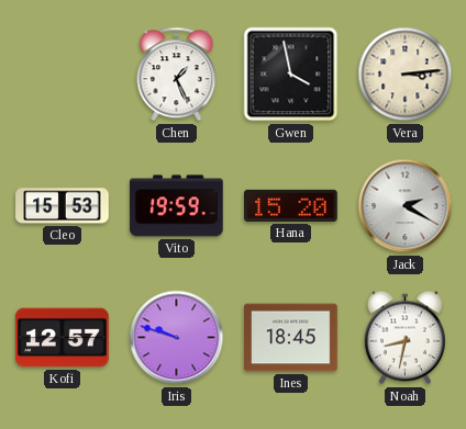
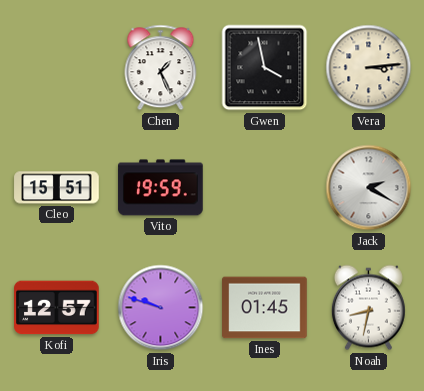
Cleo: 15:53 -> 15:51 (57, 188)
Hana: 15:20 -> none (291, 205)
Ines: 18:45 -> 01:45 (265, 308)
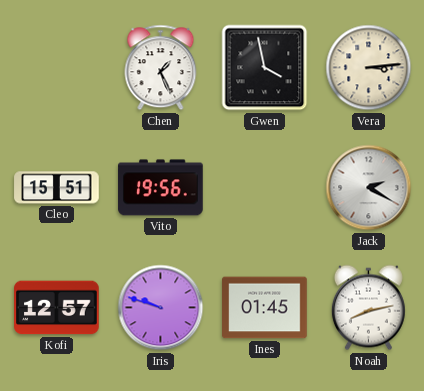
Vito: 19:59 -> 19:56 (161, 188)
Noah: 8:32 -> 8:13 (368, 308)
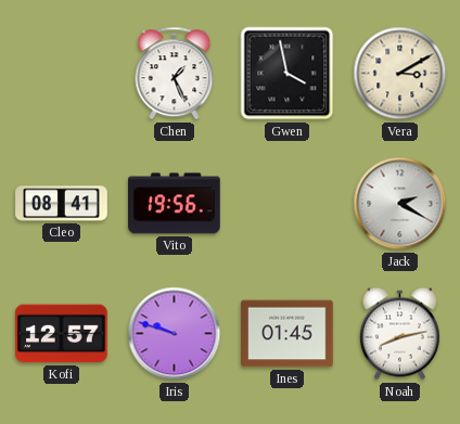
Vera: 3:14 -> 3:10 (400, 74)
Cleo: 15:51 -> 08:41 (62, 204)
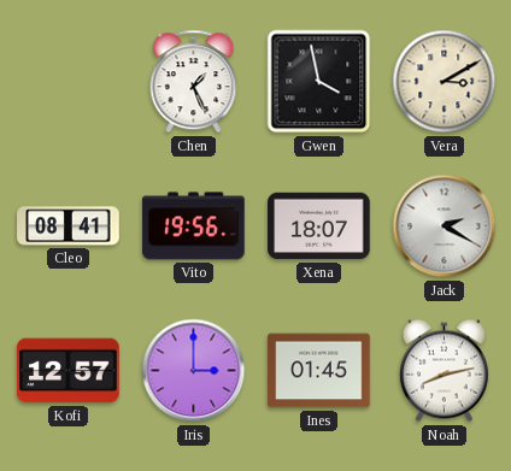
Xena: none -> 18:07 (319, 226)
Iris: 9:48 -> 3:00 (194, 371)
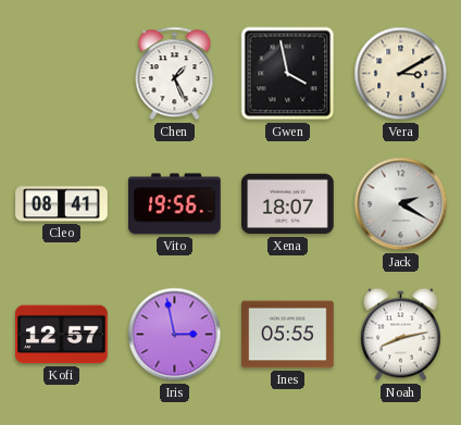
Iris: 3:00 -> 2:58 (175, 335)
Ines: 01:45 -> 05:55 (288, 335)
